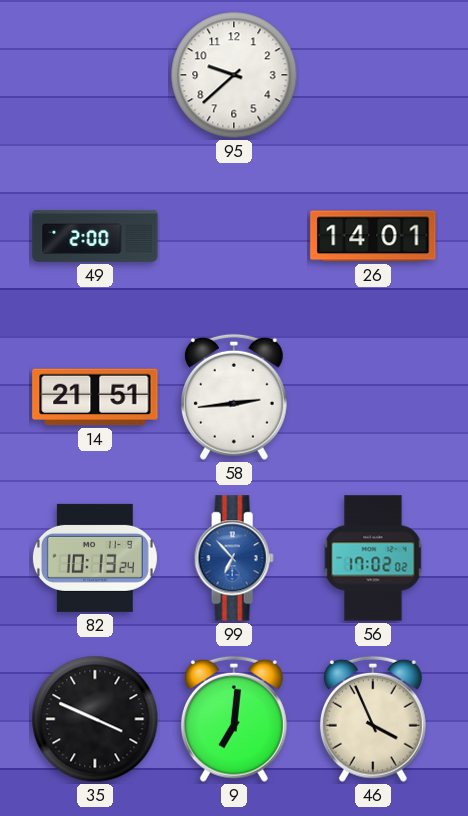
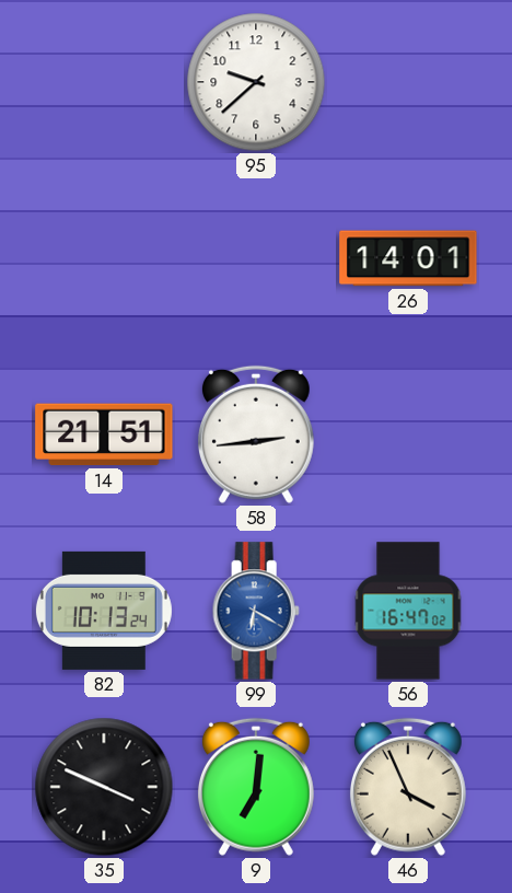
49: 2:00 -> none (95, 236)
99: 6:53 -> 6:20 (256, 611)
56: 17:02 -> 16:47 (408, 611)
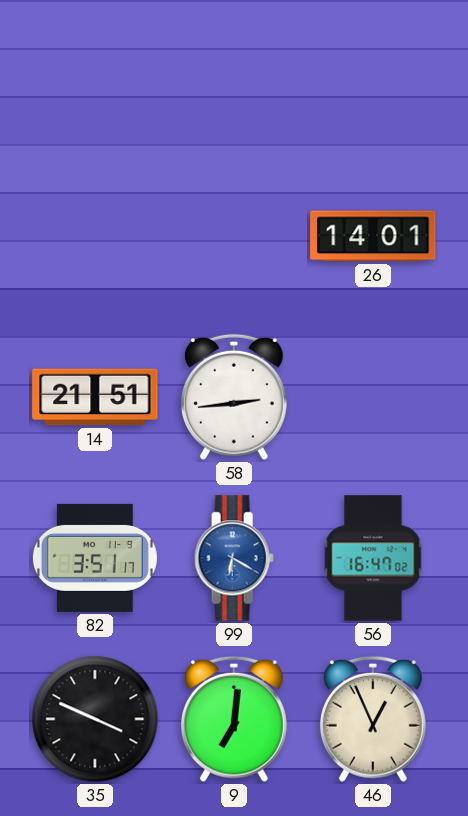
95: 9:38 -> none (256, 82)
82: 10:13 -> 3:51 (95, 558)
46: 3:56 -> 12:56 (373, 719)
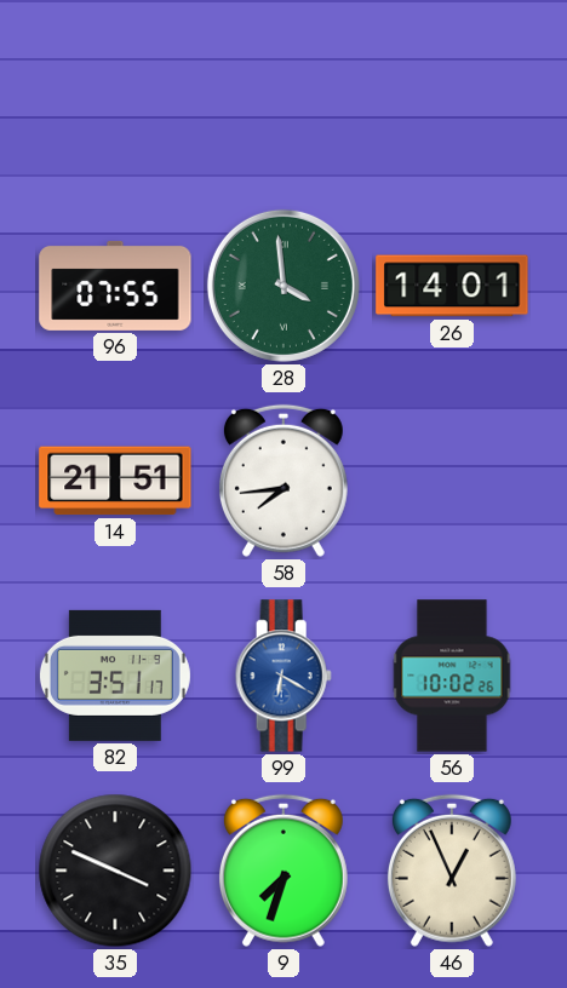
96: none -> 07:55 (115, 286)
28: none -> 3:59 (283, 286)
58: 2:44 -> 7:44 (283, 481)
56: 16:47 -> 10:02 (452, 676)
9: 7:01 -> 7:33 (283, 871)
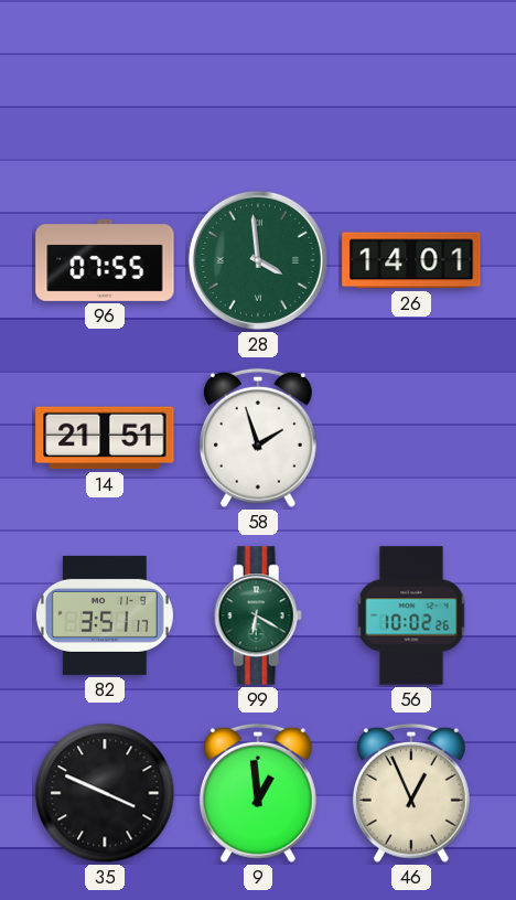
58: 7:44 -> 1:57 (258, 438)
99 dial: blue -> green (258, 615)
9: 7:33 -> 12:59 (258, 793)
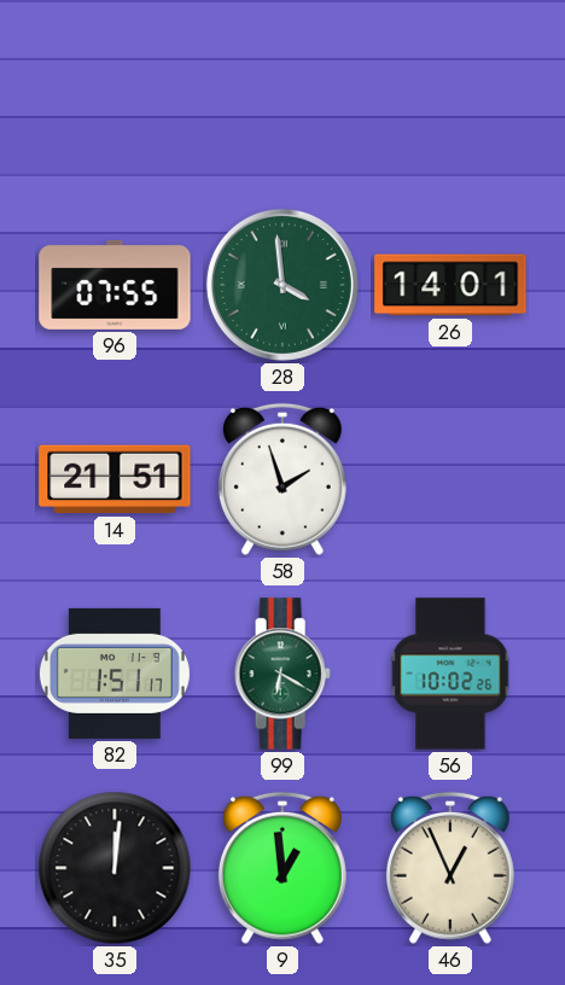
82: 3:51 -> 1:51 (115, 674)
35: 3:49 -> 12:01 (115, 868)
